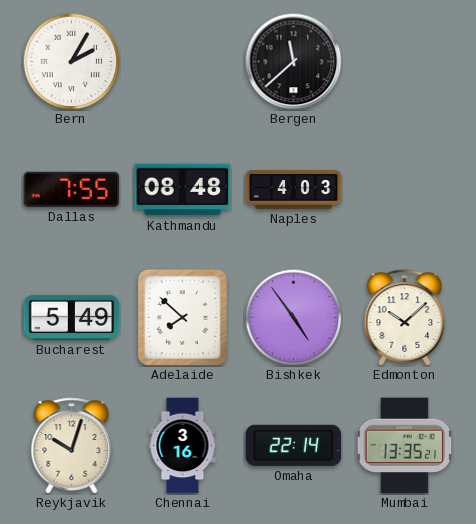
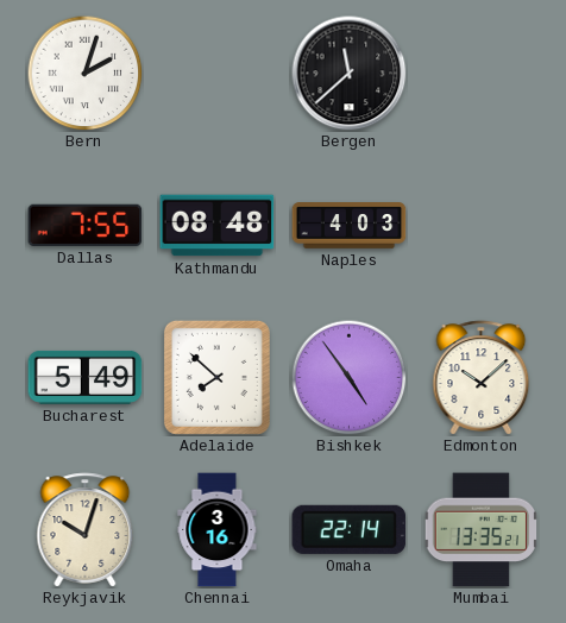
Bern: 2:05 -> 2:03 (84, 73)
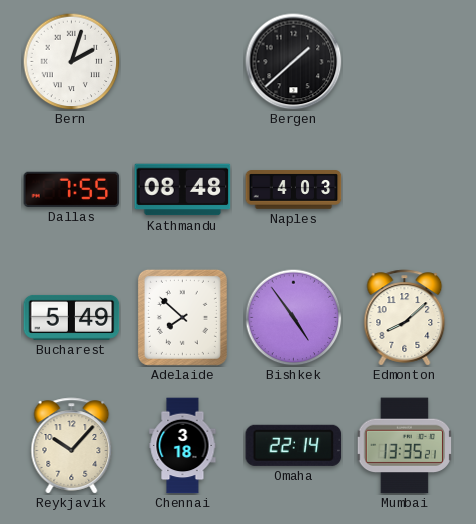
Bergen: 11:38 -> 1:38 (294, 62)
Edmonton: 10:08 -> 8:08 (405, 318)
Reykjavik: 10:03 -> 10:07 (72, 446)
Chennai: 3:16 -> 3:18 (183, 446)
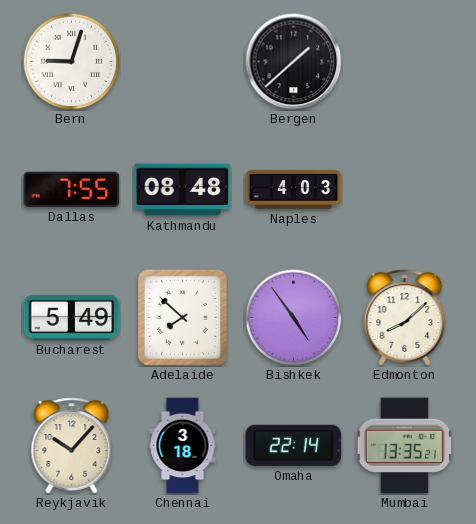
Bern: 2:03 -> 9:03 (71, 61)
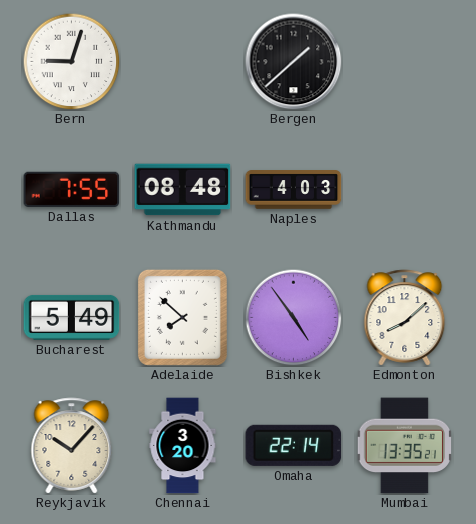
Chennai: 3:18 -> 3:20 (183, 446)
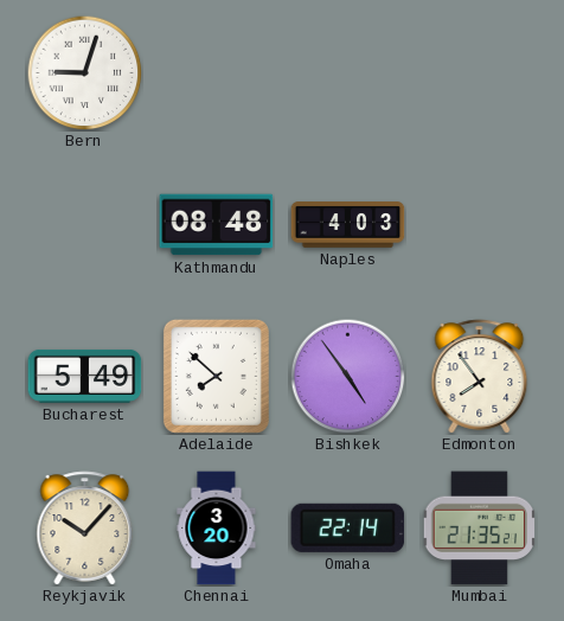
Bergen: 1:38 -> none (294, 62)
Dallas: 7:55 -> none (72, 189)
Edmonton: 8:08 -> 7:54 (480, 377)
Mumbai: 13:35 -> 21:35 (479, 529)
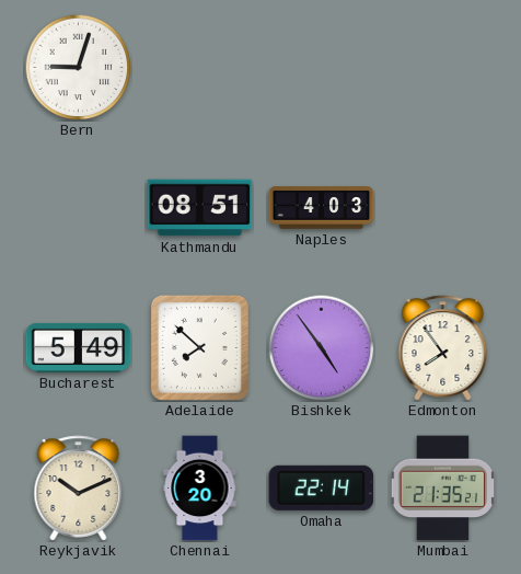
Kathmandu: 08:48 -> 08:51 (200, 208)
Reykjavik: 10:07 -> 10:11 (79, 489)
